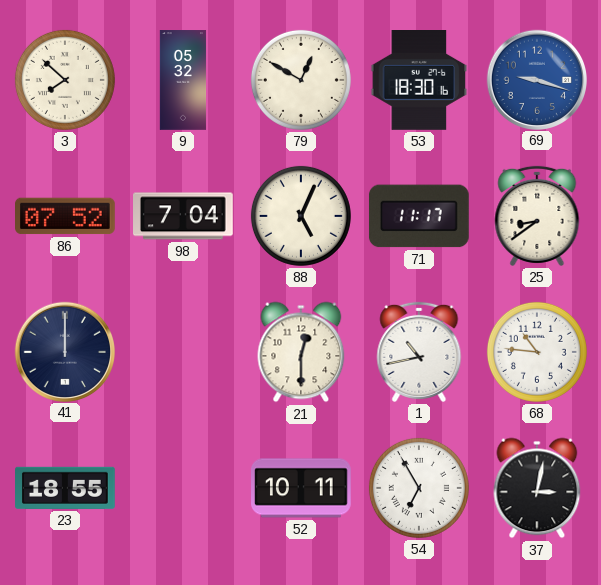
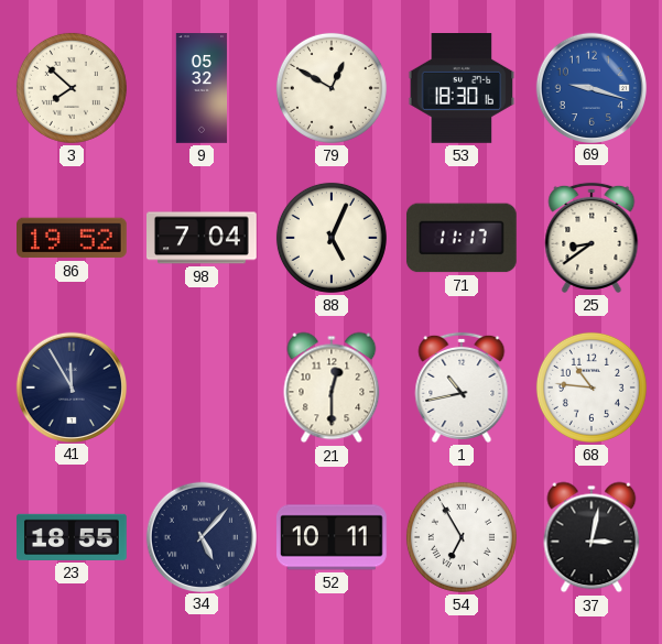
86: 07:52 -> 19:52 (73, 238)
41: 12:00 -> 11:55 (70, 386)
34: none -> 5:07 (200, 536)
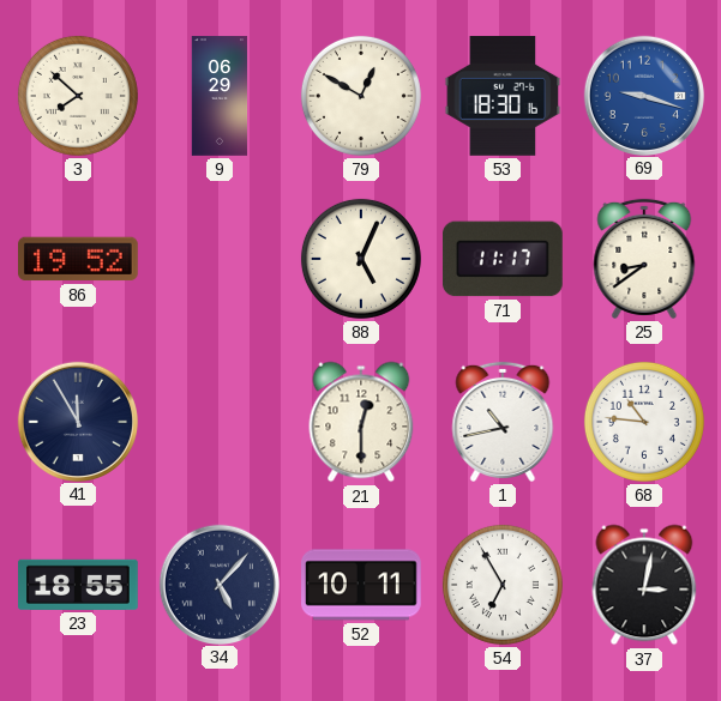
9: 05:32 -> 06:29 (220, 96)
98: 7:04 -> none (203, 238)
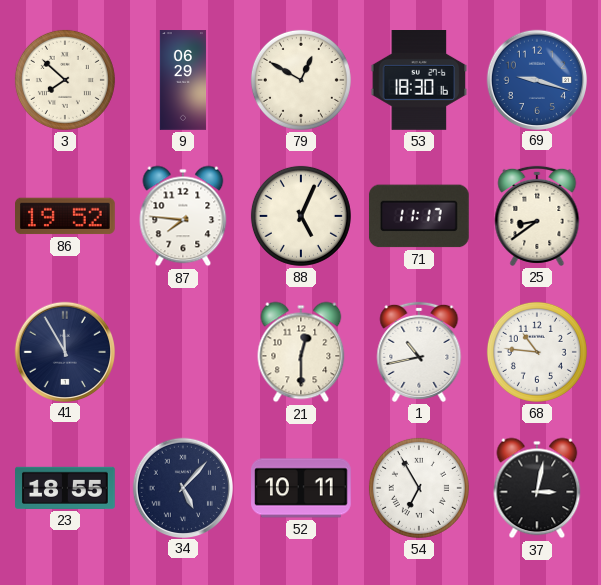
87: none -> 7:46 (183, 216)
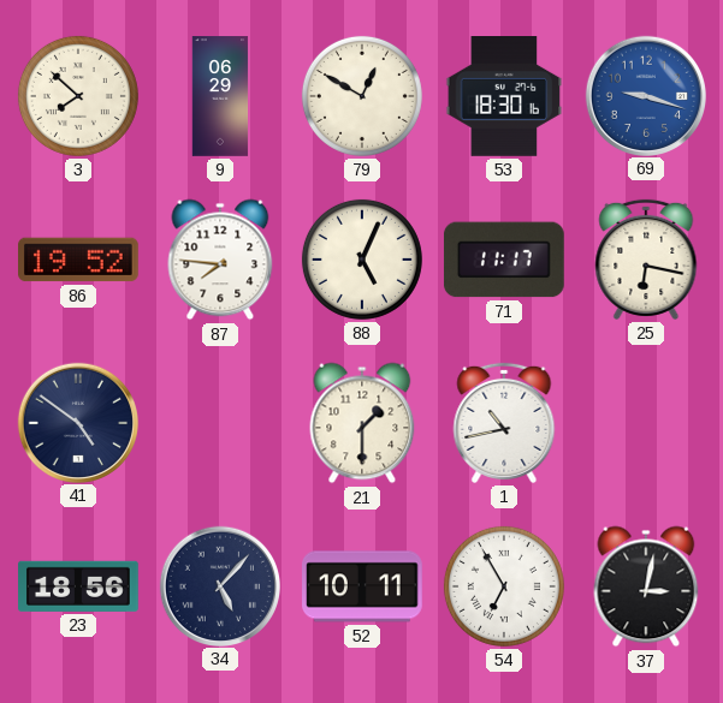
25: 8:39 -> 6:17 (646, 260)
41: 11:55 -> 4:51 (77, 422)
21: 12:30 -> 1:30 (362, 423)
68: 10:46 -> none (537, 352)
23: 18:55 -> 18:56 (79, 586)
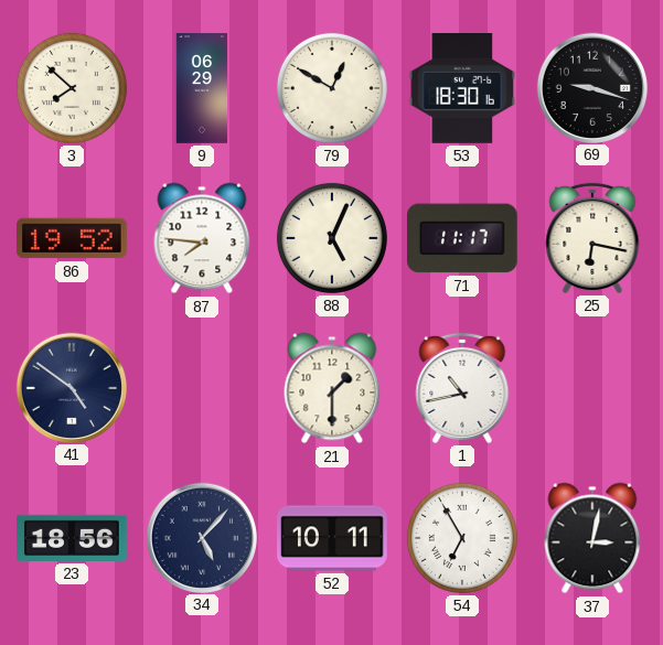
69 dial: blue -> black (591, 87)
